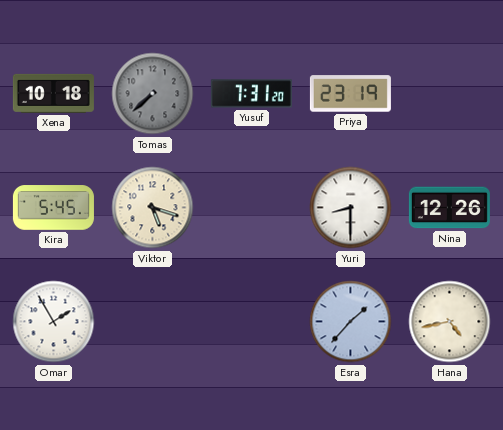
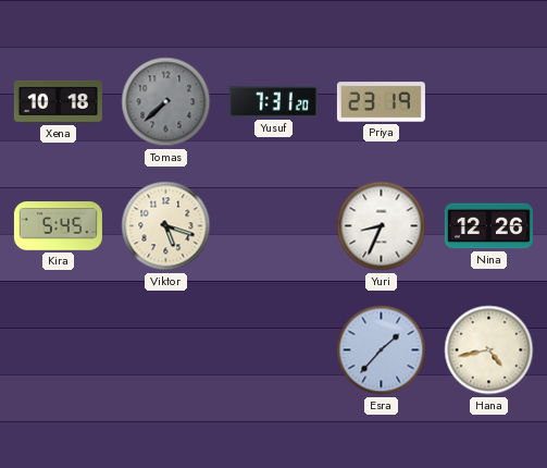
Yuri: 8:30 -> 8:34 (382, 226)
Omar: 1:55 -> none (54, 322)
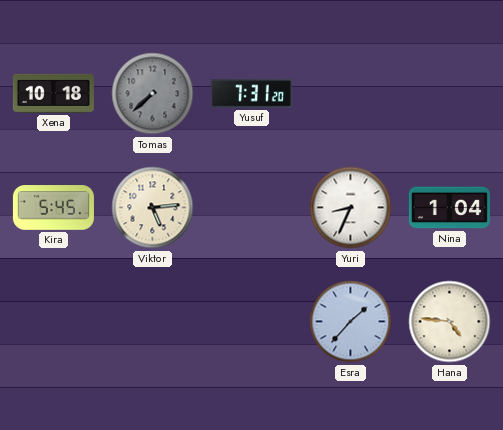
Priya: 23:19 -> none (381, 102)
Viktor: 5:18 -> 5:14 (153, 208)
Nina: 12:26 -> 1:04 (449, 208)
Hana: 4:43 -> 4:46 (450, 322)
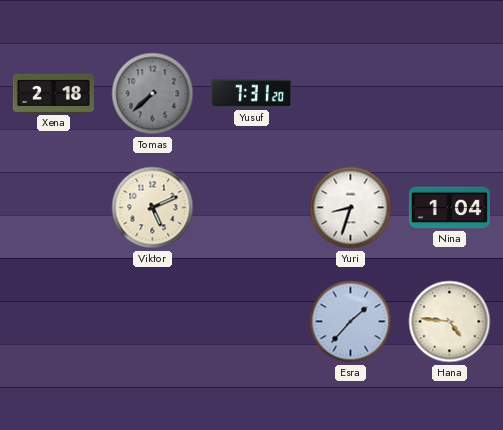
Xena: 10:18 -> 2:18 (53, 93)
Kira: 5:45 -> none (53, 208)
Viktor: 5:14 -> 5:11 (153, 208)
Yuri: 8:34 -> 8:33 (351, 208)
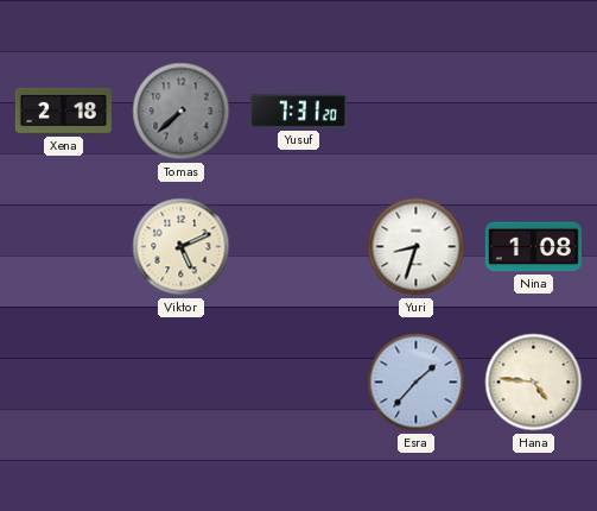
Nina: 1:04 -> 1:08 (533, 247)
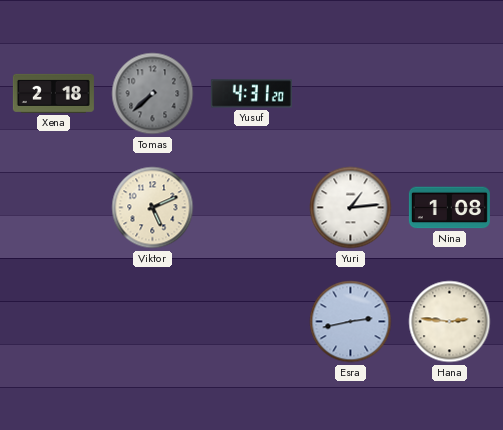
Yusuf: 7:31 -> 4:31 (251, 94)
Yuri: 8:33 -> 1:14 (351, 208)
Esra: 1:37 -> 2:43 (351, 322)
Hana: 4:46 -> 2:46 (450, 322)
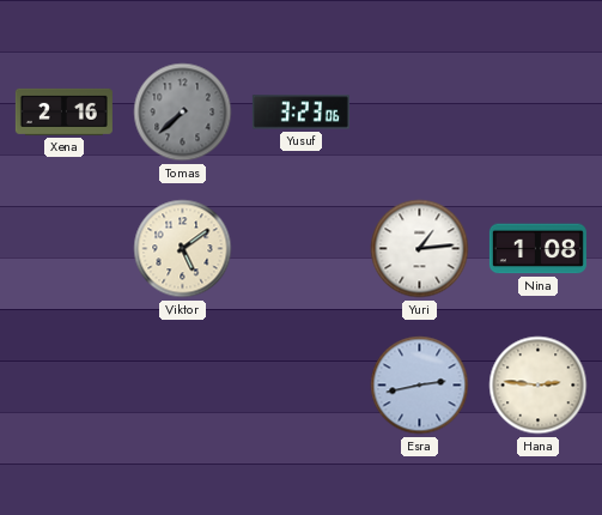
Xena: 2:18 -> 2:16 (63, 111)
Yusuf: 4:31 -> 3:23 (300, 113)
Viktor: 5:11 -> 5:09 (183, 249)
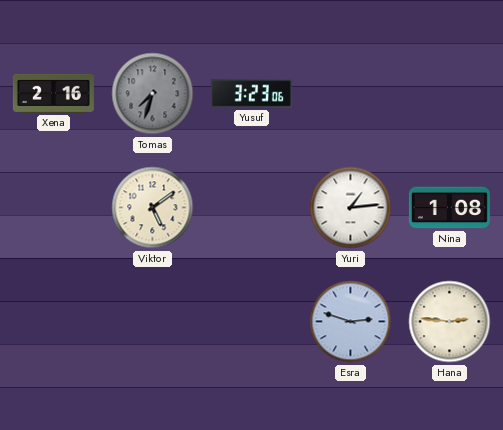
Tomas: 7:38 -> 7:33 (153, 94)
Esra: 2:43 -> 2:48 (351, 322)
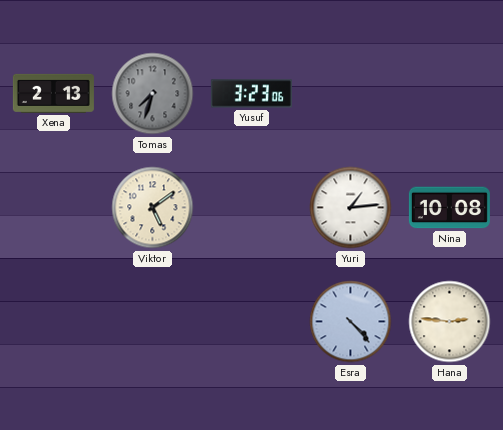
Xena: 2:16 -> 2:13 (53, 93)
Nina: 1:08 -> 10:08 (449, 208)
Esra: 2:48 -> 4:23 (351, 322)
